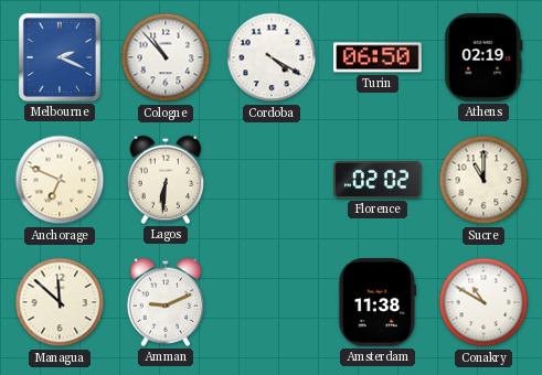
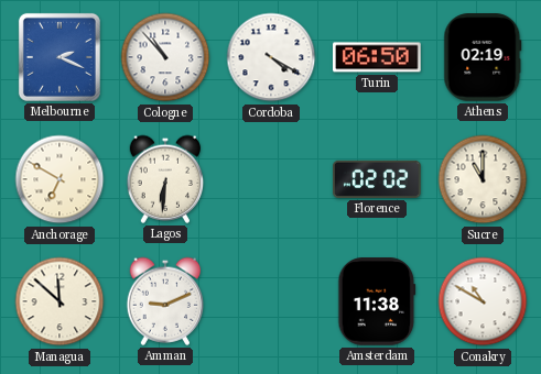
Anchorage: 6:49 -> 6:50 (59, 179)
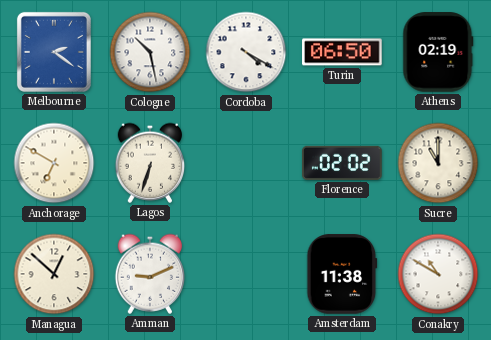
Melbourne: 2:19 -> 2:21 (54, 52)
Cologne: 10:53 -> 10:28 (150, 52)
Lagos: 6:31 -> 6:33 (150, 163)
Managua: 11:52 -> 12:52 (54, 274)
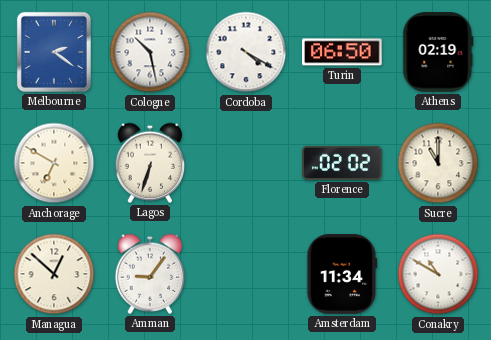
Amman: 9:11 -> 9:06 (150, 274)
Amsterdam: 11:38 -> 11:34 (342, 274)
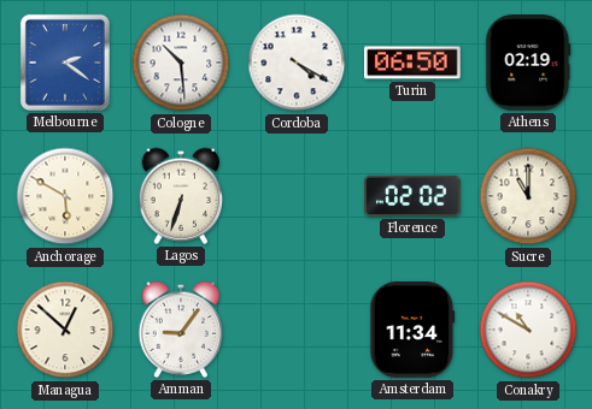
Cologne: 10:28 -> 10:29 (181, 63)
Anchorage: 6:50 -> 5:50 (65, 196)
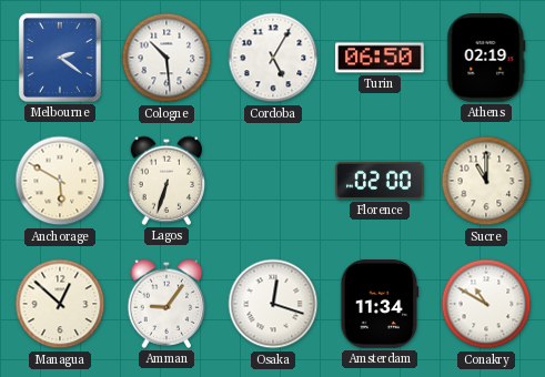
Cordoba: 4:20 -> 5:05 (273, 58)
Florence: 02:02 -> 02:00 (380, 181)
Osaka: none -> 12:18 (273, 304)
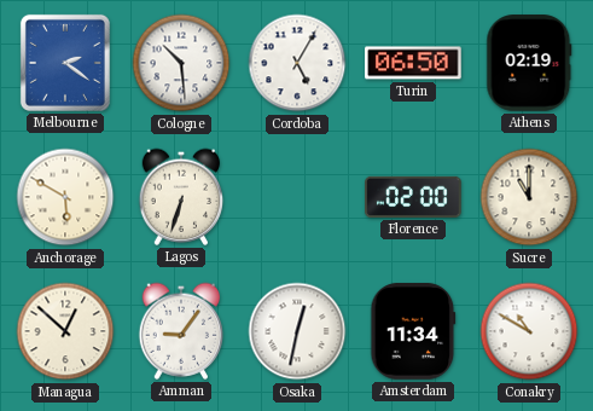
Osaka: 12:18 -> 12:32 (297, 331)
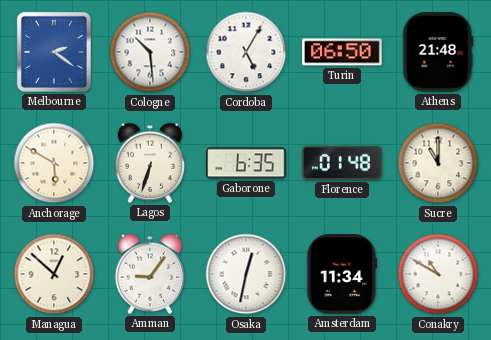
Athens: 02:19 -> 21:48 (438, 52)
Gaborone: none -> 6:35 (246, 163)
Florence: 02:00 -> 01:48 (342, 163)
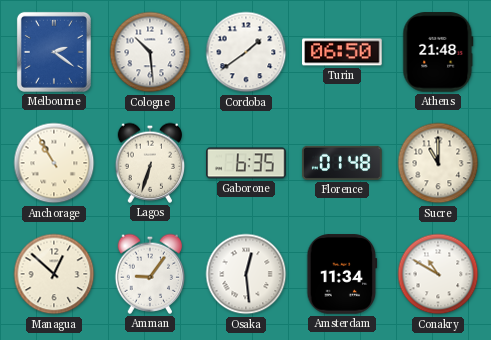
Cordoba: 5:05 -> 1:39 (246, 52)
Anchorage: 5:50 -> 10:55 (54, 163)
Osaka: 12:32 -> 12:29 (246, 274)
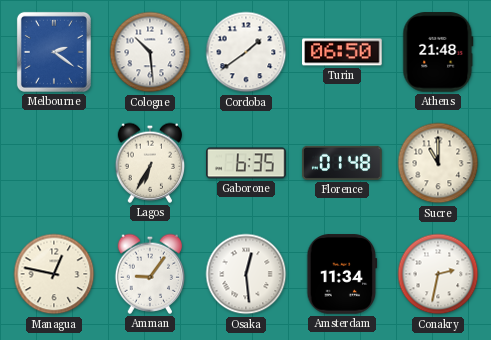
Anchorage: 10:55 -> none (54, 163)
Lagos: 6:33 -> 6:35 (150, 163)
Managua: 12:52 -> 12:47 (54, 274)
Conakry: 10:50 -> 2:32 (438, 274)
